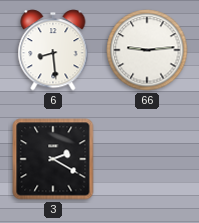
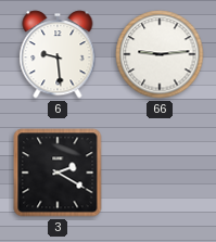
6: 8:29 -> 9:29 (58, 54)
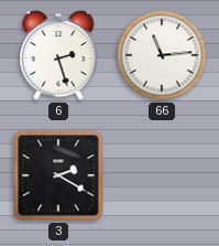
6: 9:29 -> 2:27 (58, 55)
66: 9:14 -> 11:14 (162, 55)
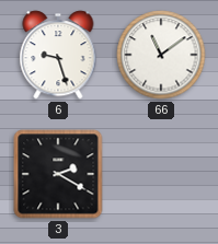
6: 2:27 -> 9:27 (58, 55)
66: 11:14 -> 11:09 (161, 55)
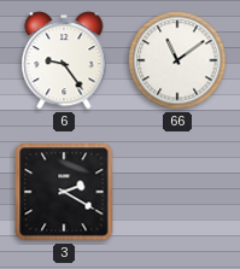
6: 9:27 -> 9:24 (64, 60)
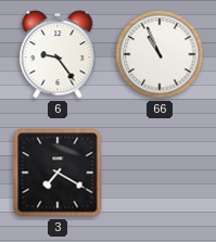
66: 11:09 -> 10:56 (160, 54)
3: 2:20 -> 7:20 (58, 173)
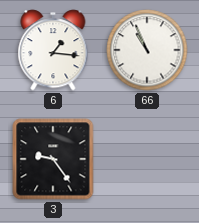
6: 9:24 -> 1:16 (53, 50)
3: 7:20 -> 9:24 (53, 159)
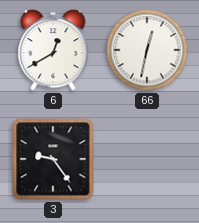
6: 1:16 -> 12:40 (53, 50)
66: 10:56 -> 12:32 (147, 50)
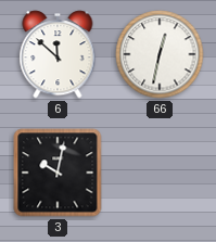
6: 12:40 -> 11:52 (58, 54)
3: 9:24 -> 10:02 (58, 173)
